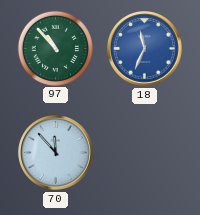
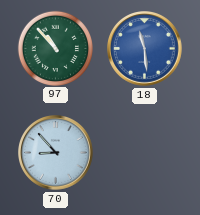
18: 11:34 -> 11:29 (145, 49)
70: 11:53 -> 8:53 (56, 153)
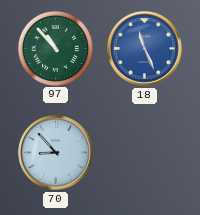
18: 11:29 -> 11:26 (145, 49)
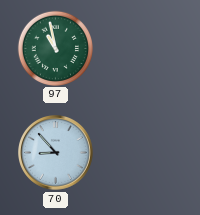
97: 10:53 -> 10:58 (55, 48)
18: 11:26 -> none (145, 49)
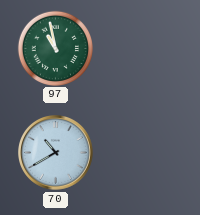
70: 8:53 -> 10:40 (56, 153)
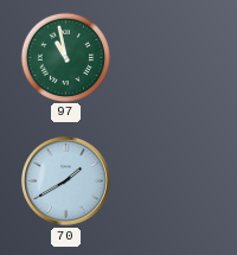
70: 10:40 -> 1:40 (66, 181)
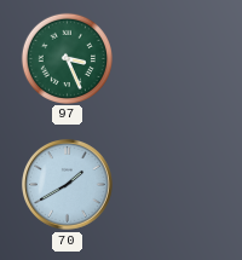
97: 10:58 -> 3:26 (67, 58)
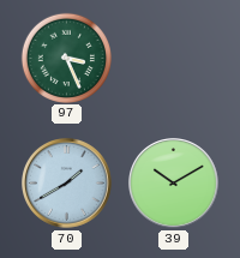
39: none -> 10:10 (174, 184)
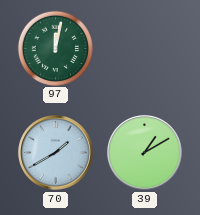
97: 3:26 -> 12:02 (55, 48)
39: 10:10 -> 1:10 (145, 153)
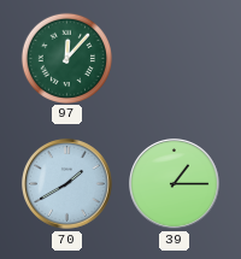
97: 12:02 -> 12:07 (66, 58)
39: 1:10 -> 1:15 (175, 184)
